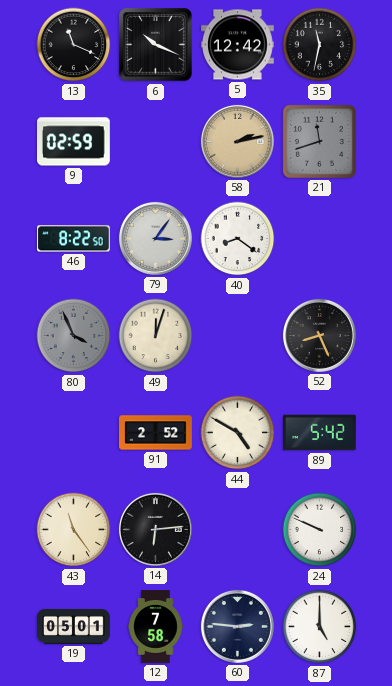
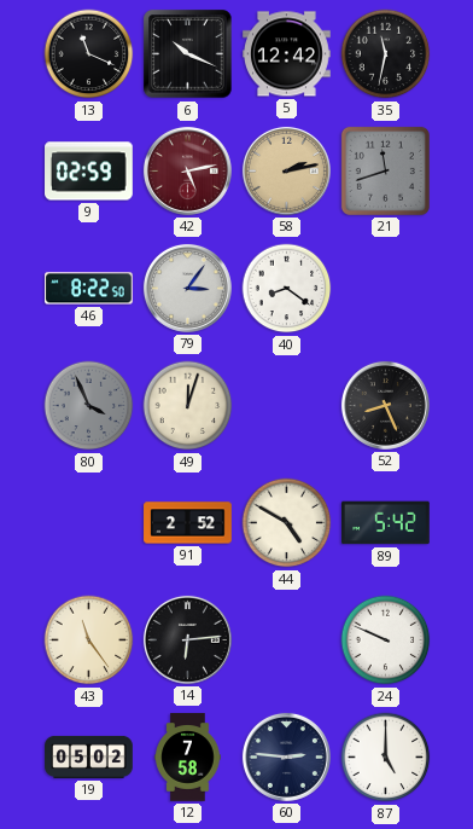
42: none -> 5:13 (187, 170)
19: 05:01 -> 05:02 (89, 756)
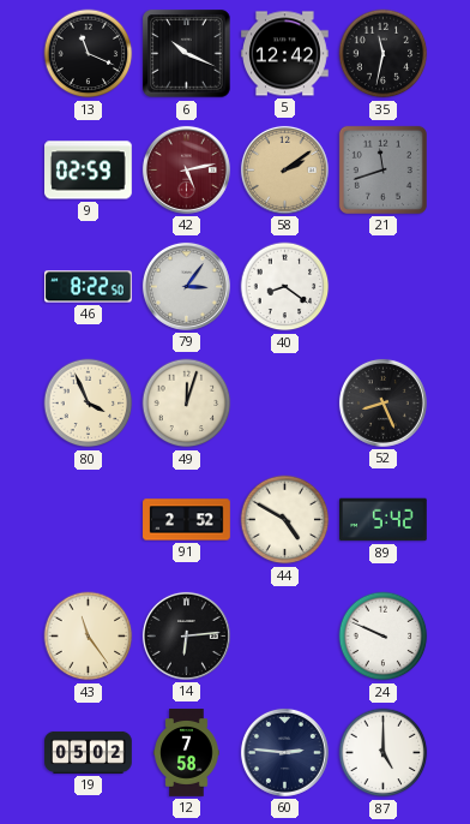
58: 2:13 -> 2:09 (284, 169)
80 dial: grey -> cream (89, 404)
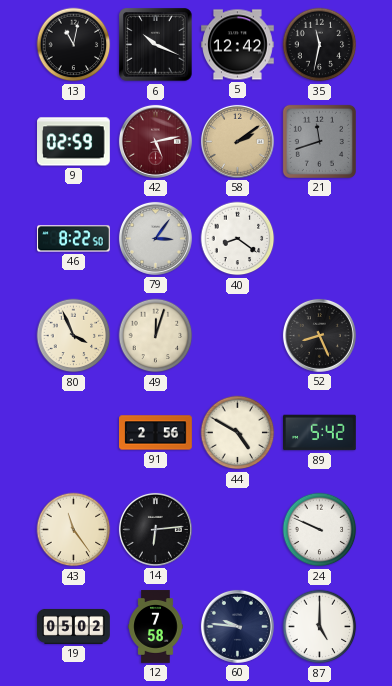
13: 11:19 -> 11:02 (74, 45)
91: 2:52 -> 2:56 (156, 433)
60: 2:46 -> 9:46 (237, 626)
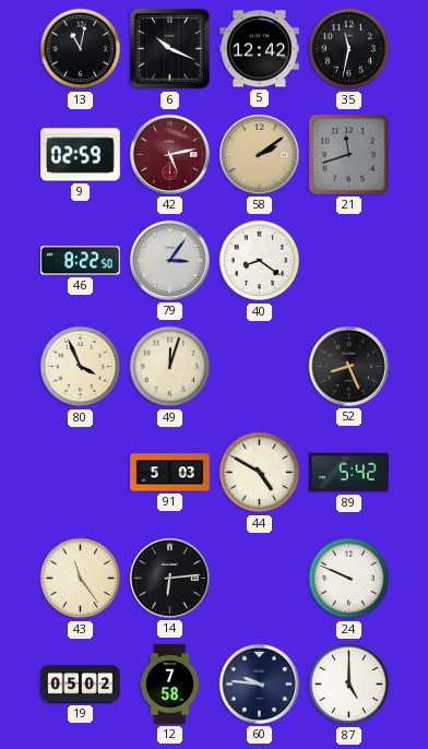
91: 2:56 -> 5:03 (170, 473)
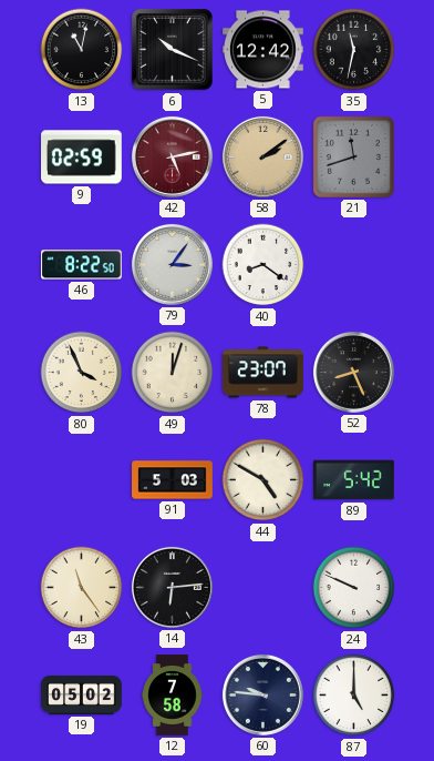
78: none -> 23:07 (263, 373)
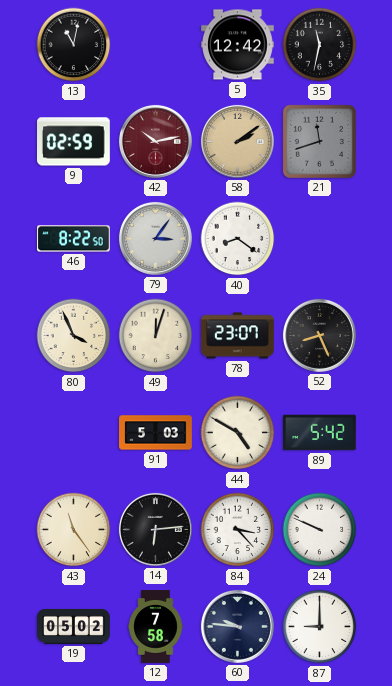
6: 10:19 -> none (173, 50)
42: 5:13 -> 10:13 (155, 141)
84: none -> 3:23 (238, 530)
87: 5:00 -> 9:00 (320, 627)
